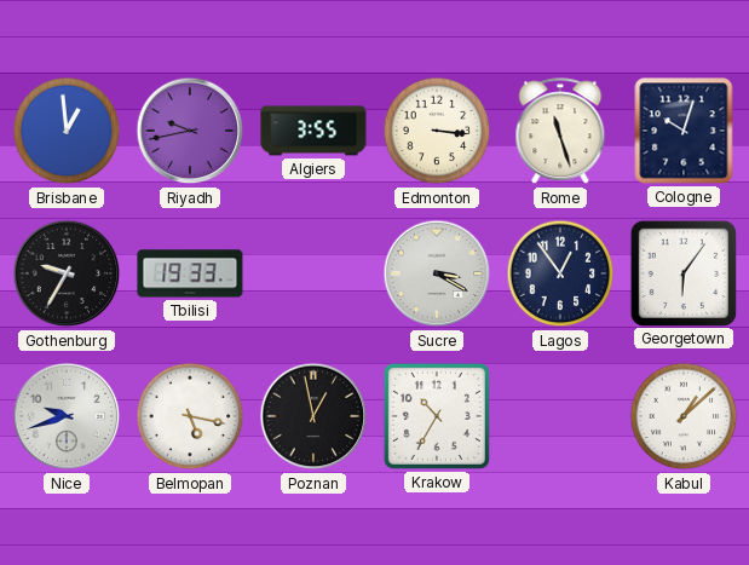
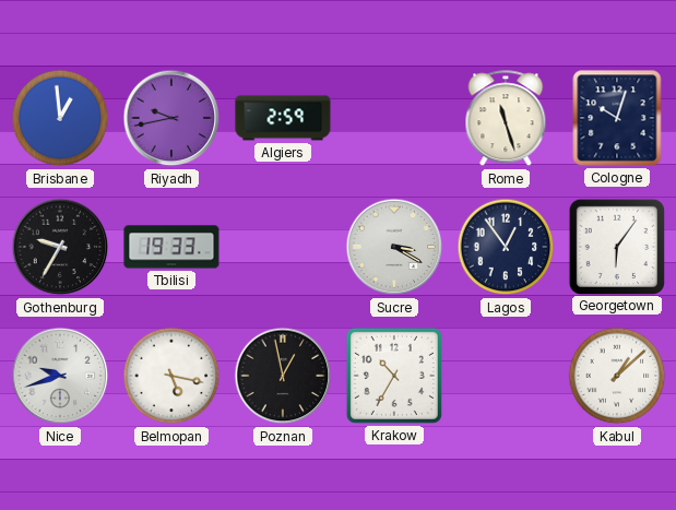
Algiers: 3:55 -> 2:59 (283, 118)
Edmonton: 3:16 -> none (437, 131)
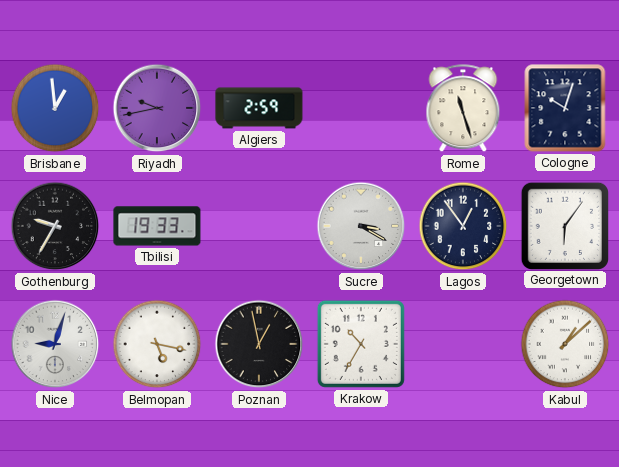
Nice: 9:42 -> 9:03 (55, 344)
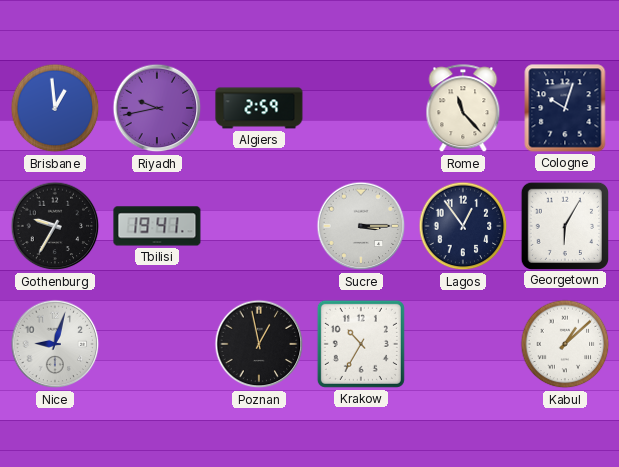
Rome: 11:27 -> 11:23 (463, 109)
Tbilisi: 19:33 -> 19:41 (157, 226)
Sucre: 3:20 -> 3:15 (361, 226)
Georgetown: 6:06 -> 6:05 (564, 225)
Belmopan: 5:17 -> none (157, 344)
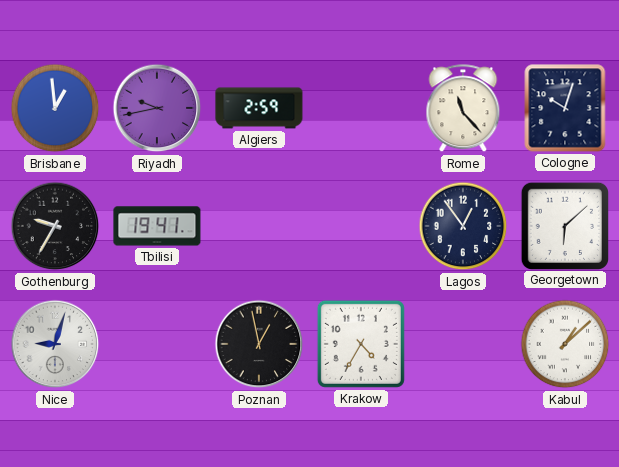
Sucre: 3:15 -> none (361, 226)
Georgetown: 6:05 -> 6:08 (564, 225)
Krakow: 10:35 -> 4:35 (361, 344)
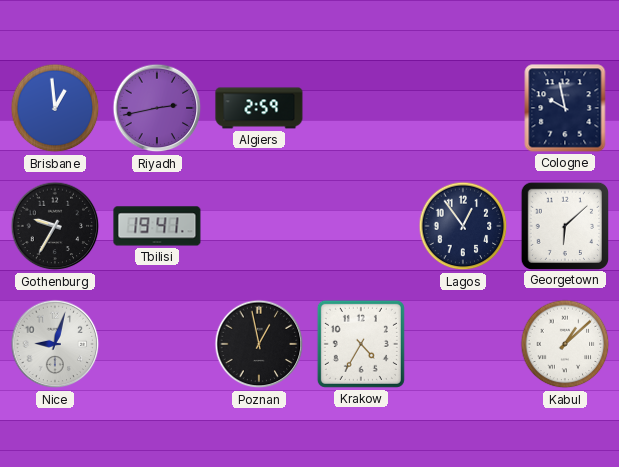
Riyadh: 9:43 -> 2:43 (157, 108)
Rome: 11:23 -> none (463, 109)
Cologne: 10:03 -> 9:58 (565, 108)
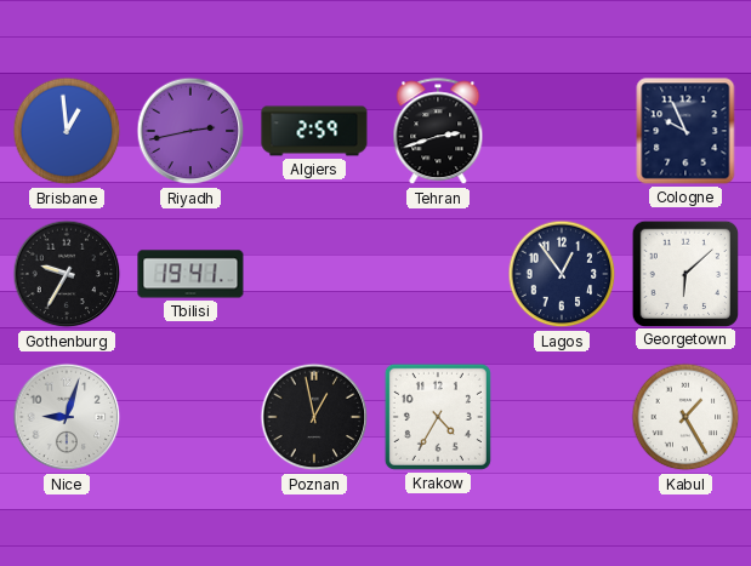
Tehran: none -> 2:42 (438, 132)
Cologne: 9:58 -> 9:56 (685, 131)
Kabul: 1:08 -> 1:25 (685, 417)
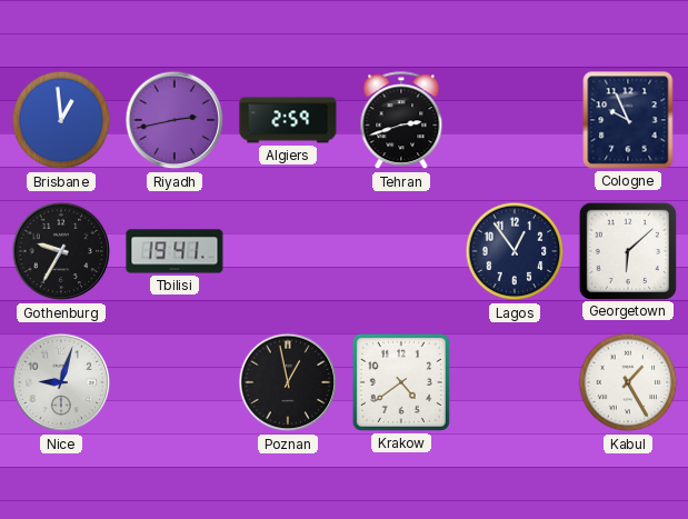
Krakow: 4:35 -> 4:39 (401, 382)
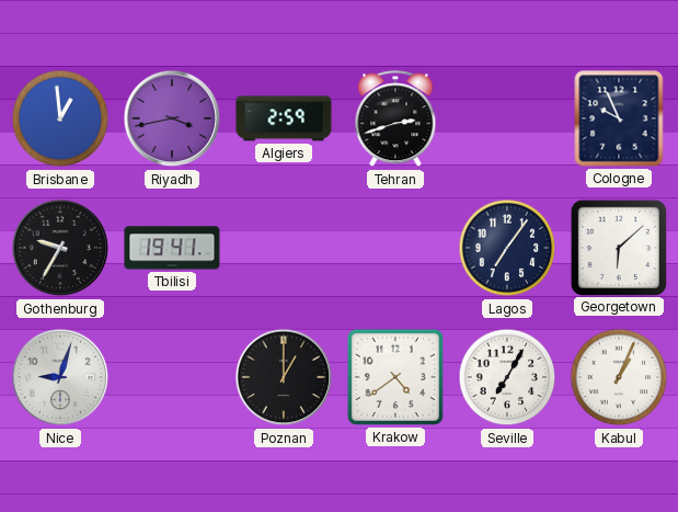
Riyadh: 2:43 -> 3:43 (172, 118)
Lagos: 12:54 -> 7:06 (507, 248)
Poznan: 12:58 -> 1:00 (284, 377)
Seville: none -> 7:05 (507, 377)
Kabul: 1:25 -> 1:04 (619, 377)
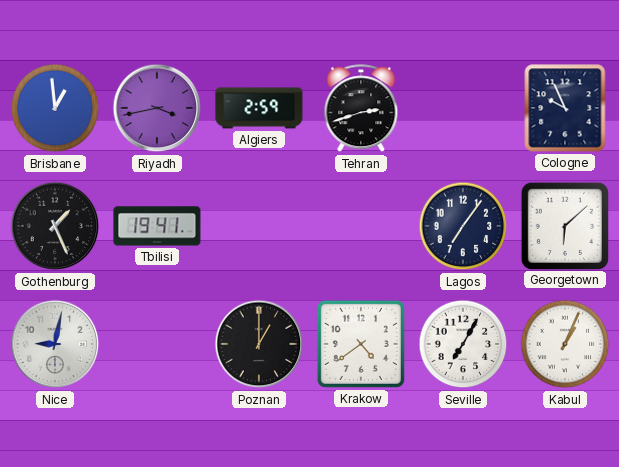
Gothenburg: 9:35 -> 1:26 (55, 226)
Nice: 9:03 -> 9:02 (55, 344)
